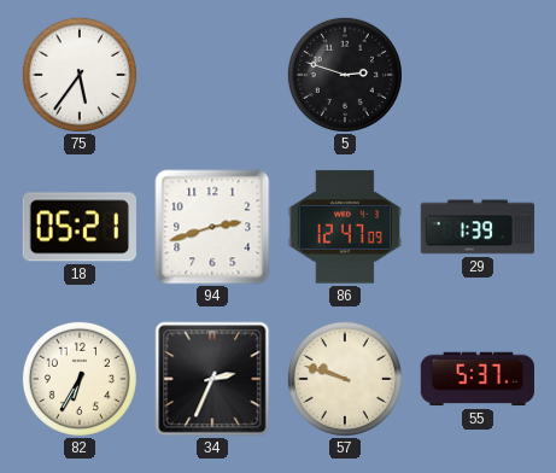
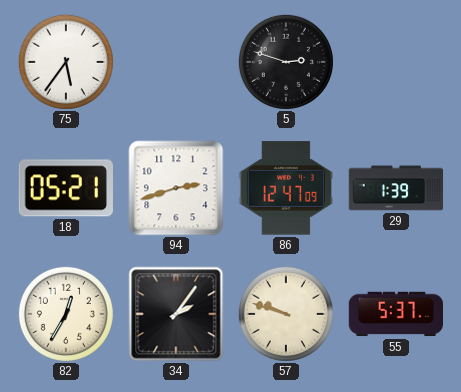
82: 6:35 -> 12:35 (66, 314)
34: 2:34 -> 2:06 (176, 314)
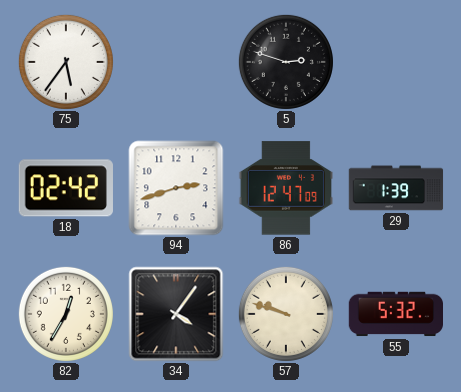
18: 05:21 -> 02:42 (66, 188)
34: 2:06 -> 4:06 (176, 314)
55: 5:37 -> 5:32 (395, 314)
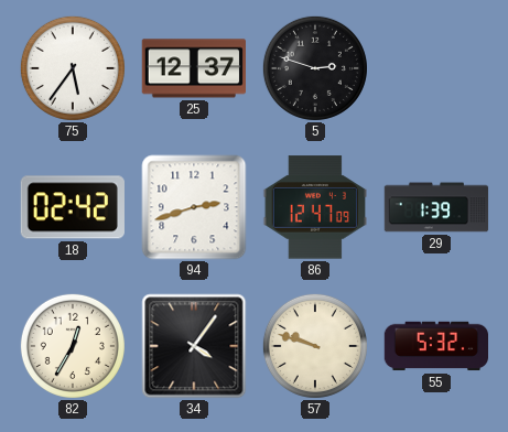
25: none -> 12:37 (193, 68)
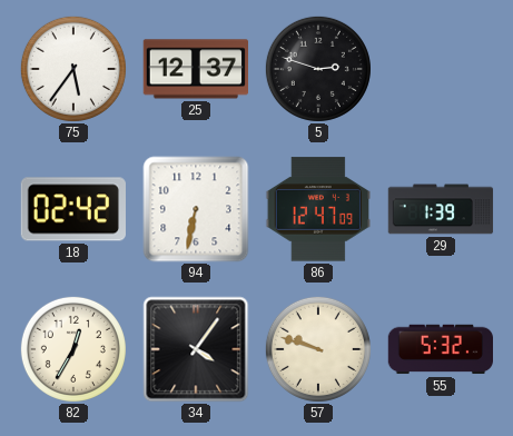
94: 2:42 -> 6:32 (196, 209)
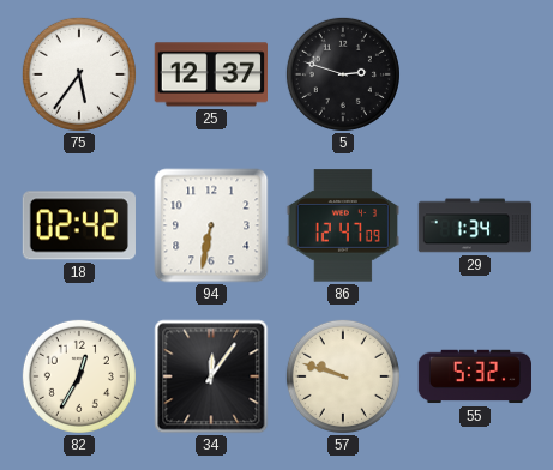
29: 1:39 -> 1:34 (475, 225)
34: 4:06 -> 12:06 (211, 376)
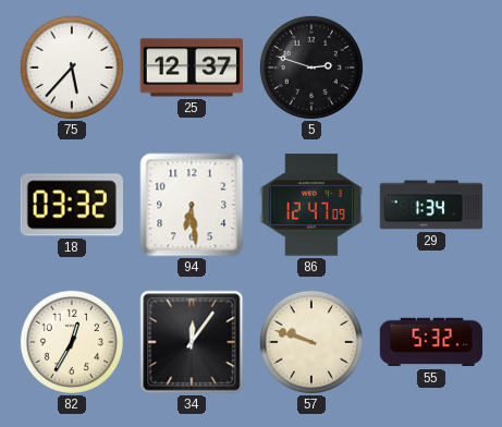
75: 5:36 -> 5:37 (72, 68)
18: 02:42 -> 03:32 (72, 205)
94: 6:32 -> 6:29 (192, 205)
